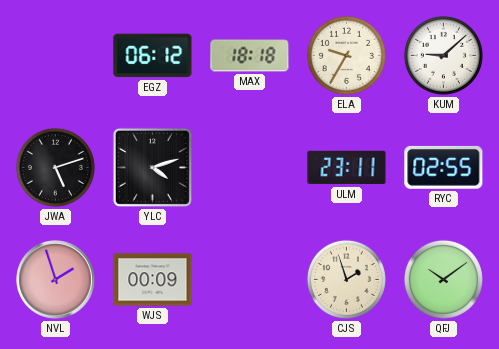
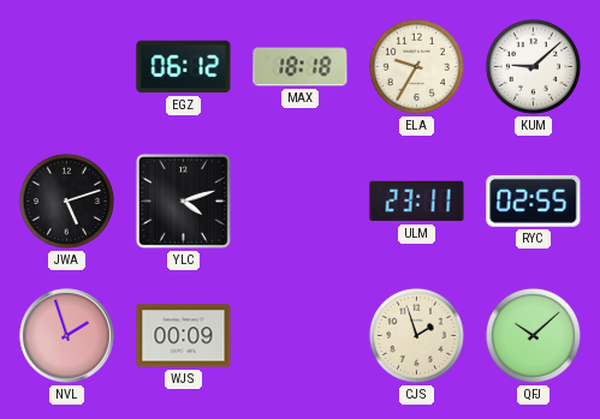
QFJ: 10:09 -> 10:08 (533, 335)
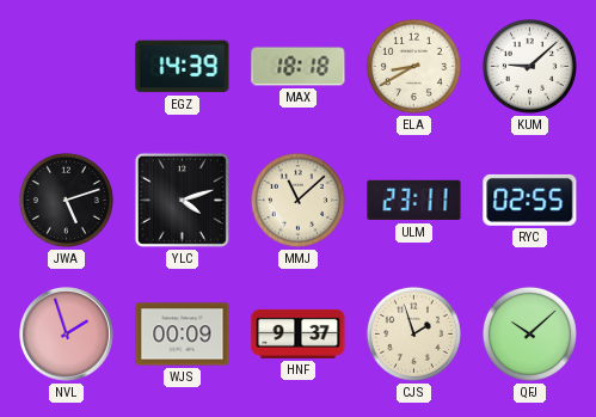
EGZ: 06:12 -> 14:39 (183, 67)
ELA: 9:35 -> 8:40 (413, 66)
MMJ: none -> 11:08 (297, 200)
HNF: none -> 9:37 (299, 333)
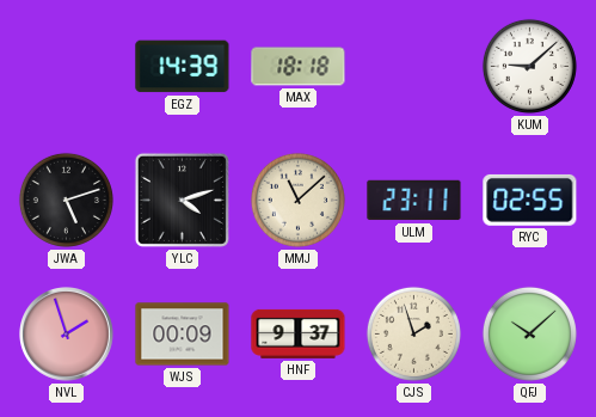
ELA: 8:40 -> none (413, 66)
